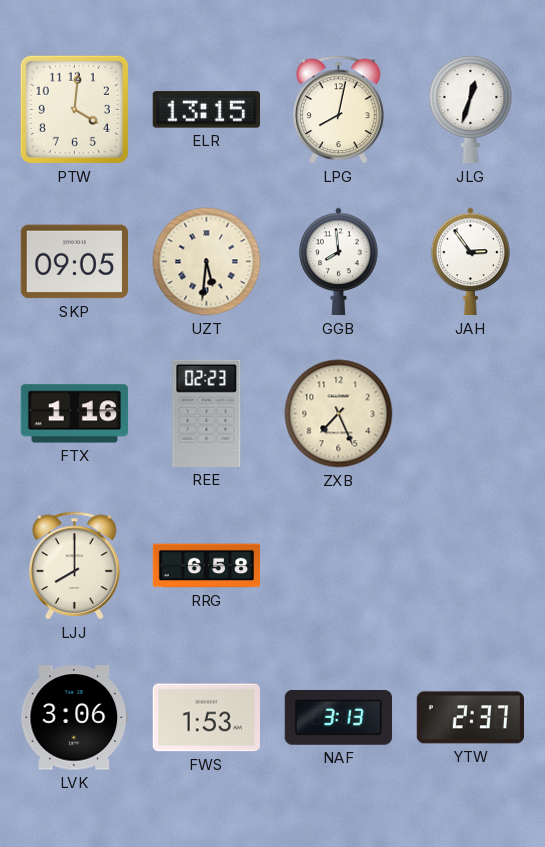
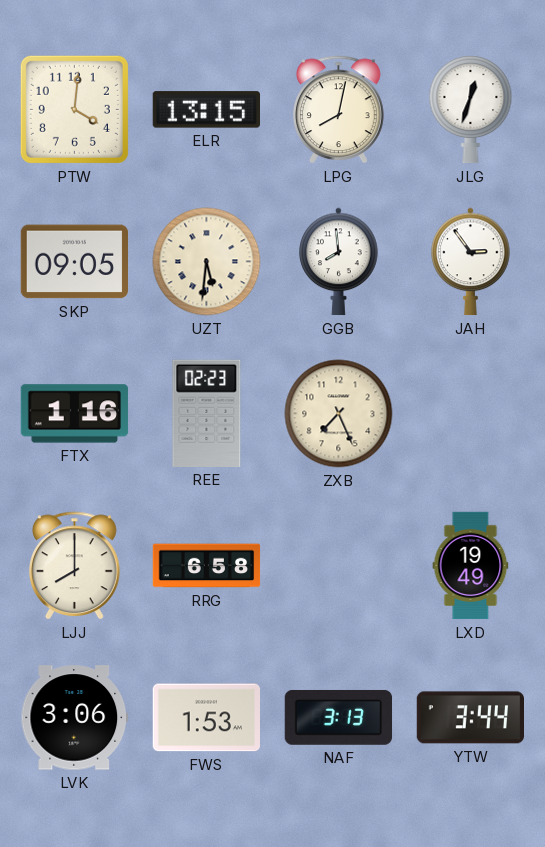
LXD: none -> 19:49 (471, 566)
YTW: 2:37 -> 3:44 (470, 718)
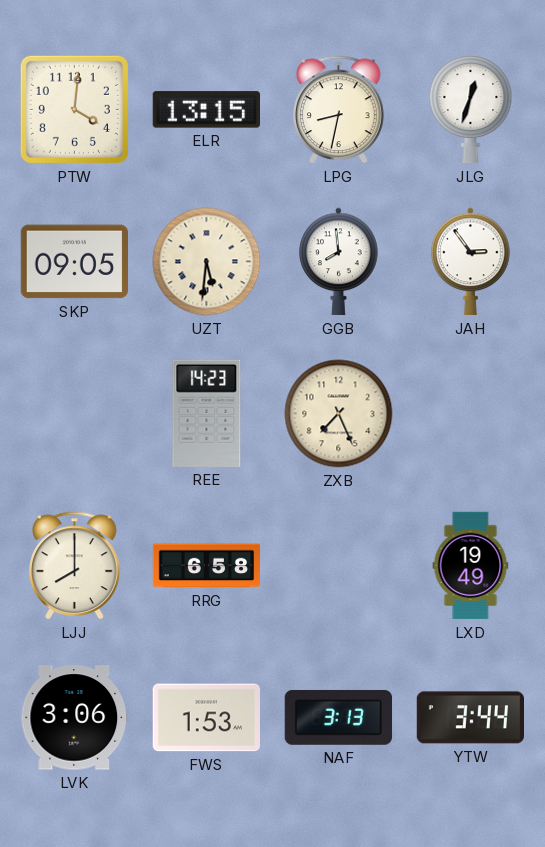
LPG: 8:02 -> 8:32 (339, 110)
FTX: 1:16 -> none (75, 414)
REE: 02:23 -> 14:23 (207, 413)
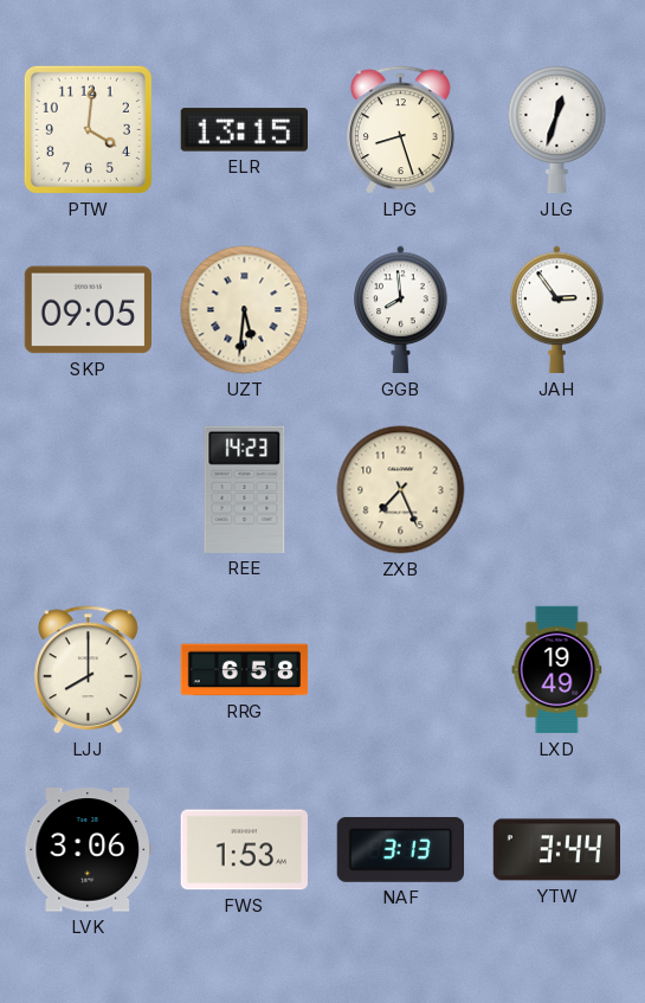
LPG: 8:32 -> 8:27 (401, 130)
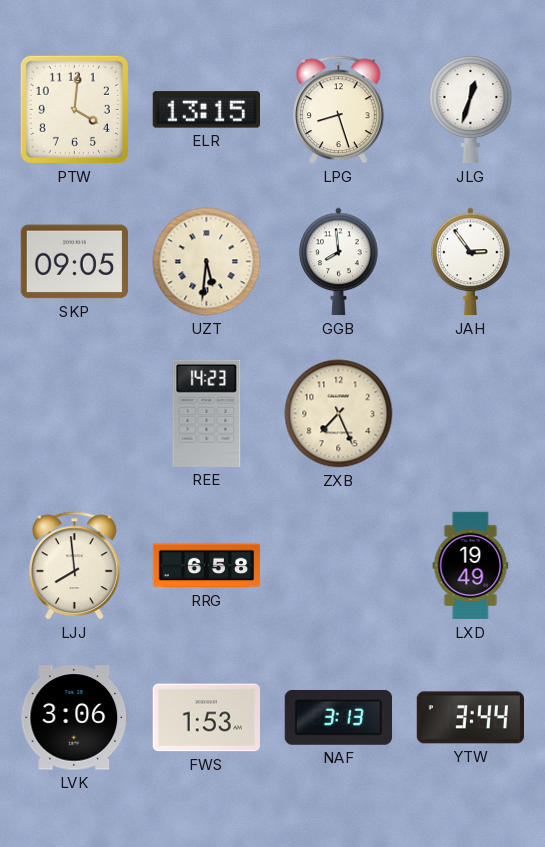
LJJ: 8:00 -> 7:59 (75, 566)
